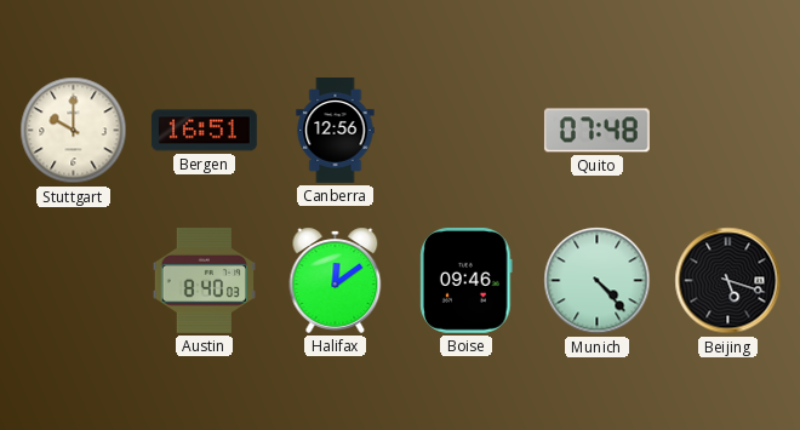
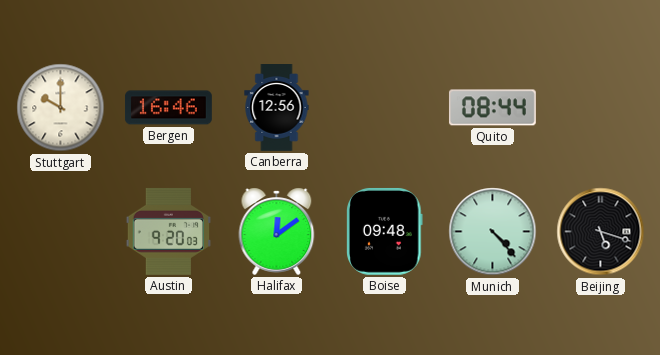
Bergen: 16:51 -> 16:46 (169, 108)
Quito: 07:48 -> 08:44 (492, 108)
Austin: 8:40 -> 9:20 (168, 231)
Boise: 09:46 -> 09:48 (385, 231)
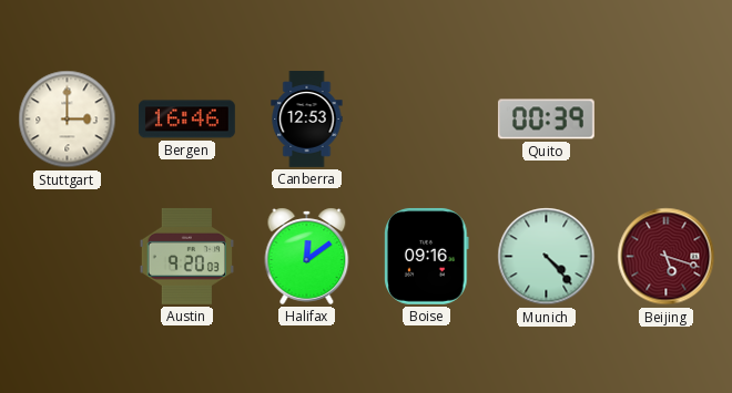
Stuttgart: 10:00 -> 3:00 (68, 120)
Canberra: 12:56 -> 12:53 (307, 120)
Quito: 08:44 -> 00:39 (546, 120)
Boise: 09:48 -> 09:16 (427, 256)
Beijing dial: black -> burgundy (667, 257)
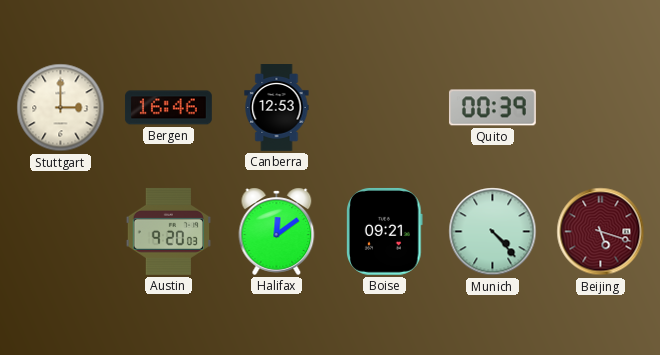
Boise: 09:16 -> 09:21 (385, 231)
